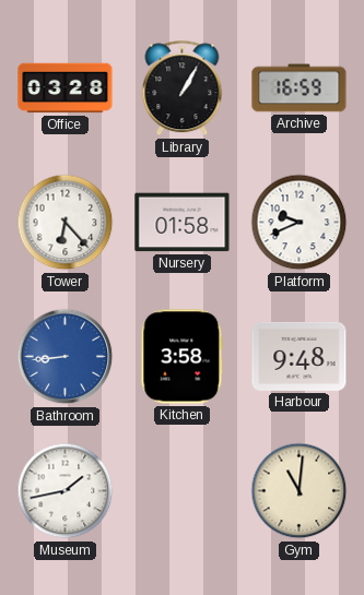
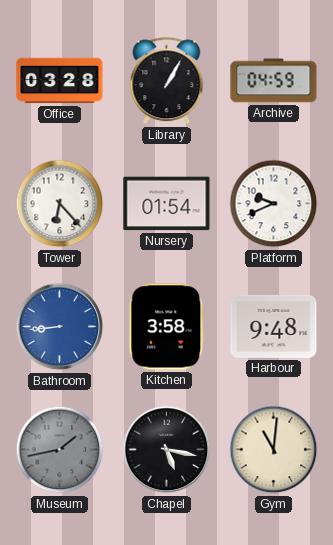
Archive: 16:59 -> 04:59 (274, 81)
Nursery: 01:58 -> 01:54 (167, 204)
Museum dial: white -> grey (60, 450)
Chapel: none -> 5:17 (167, 450)
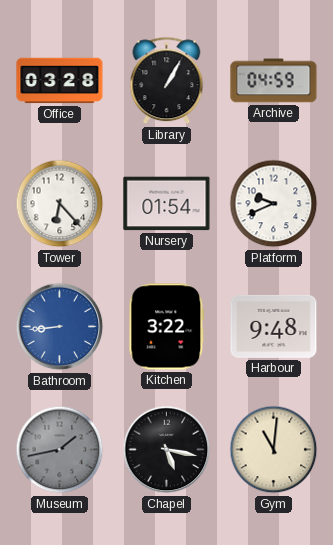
Kitchen: 3:58 -> 3:22 (167, 327)
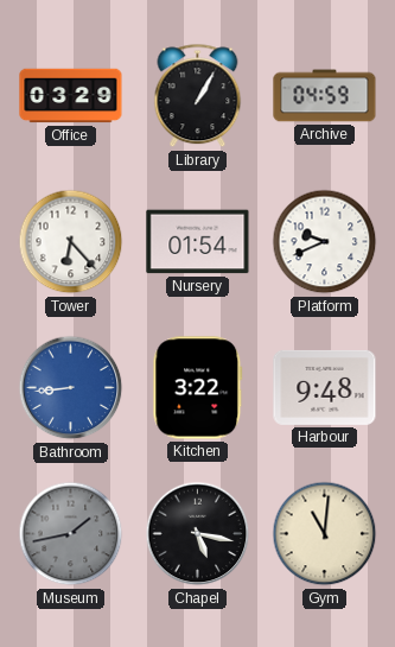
Office: 03:28 -> 03:29 (71, 96)
